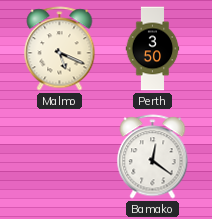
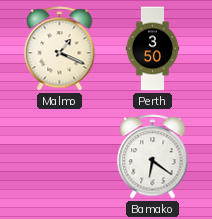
Malmo: 5:19 -> 1:19 (60, 49)
Bamako: 12:21 -> 6:21 (153, 157)
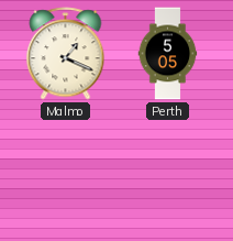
Perth: 3:50 -> 5:05 (168, 54)
Bamako: 6:21 -> none (153, 157)
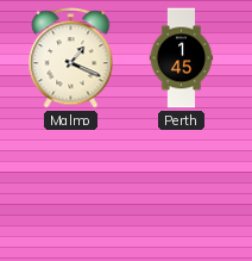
Perth: 5:05 -> 1:45 (182, 58)
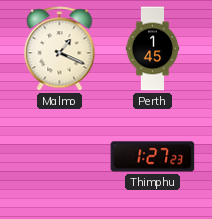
Thimphu: none -> 1:27 (153, 157)
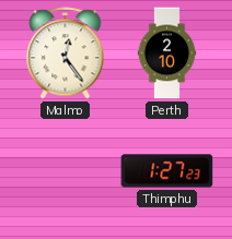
Malmo: 1:19 -> 12:24 (66, 53)
Perth: 1:45 -> 2:10 (167, 53)
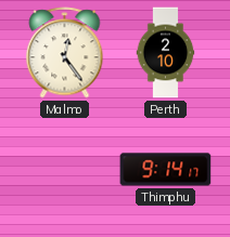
Thimphu: 1:27 -> 9:14 (166, 170)
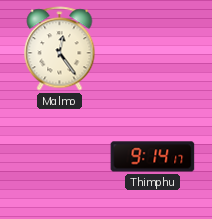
Perth: 2:10 -> none (166, 53)
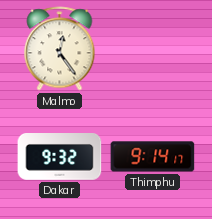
Dakar: none -> 9:32 (60, 157)
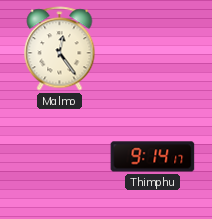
Dakar: 9:32 -> none (60, 157)
